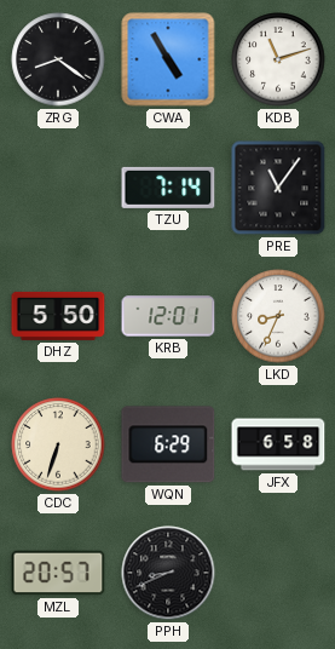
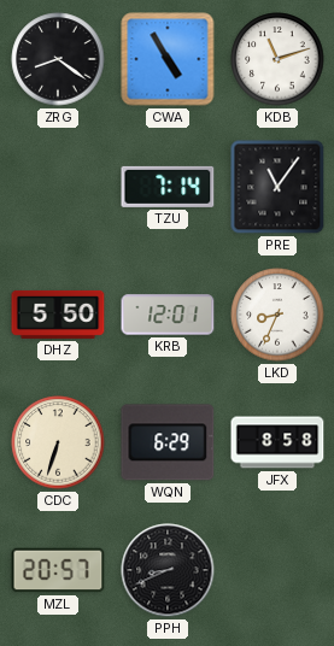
JFX: 6:58 -> 8:58 (277, 442)
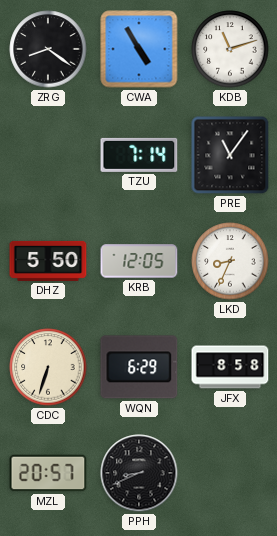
KRB: 12:01 -> 12:05 (139, 261)
